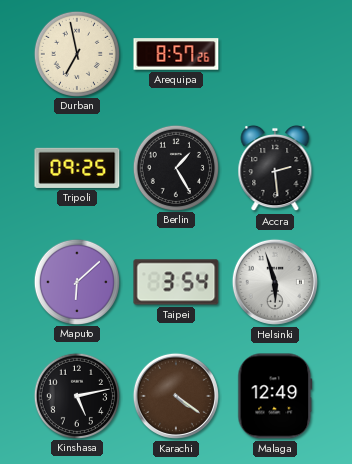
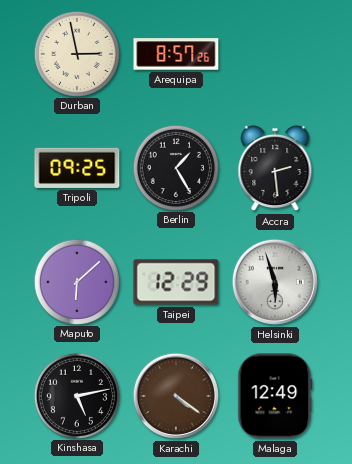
Durban: 6:58 -> 2:58 (76, 53)
Taipei: 3:54 -> 12:29 (176, 282)
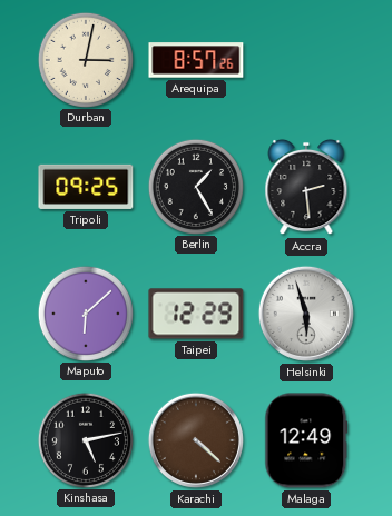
Durban: 2:58 -> 3:02 (85, 59)
Karachi: 4:21 -> 4:22 (196, 440)
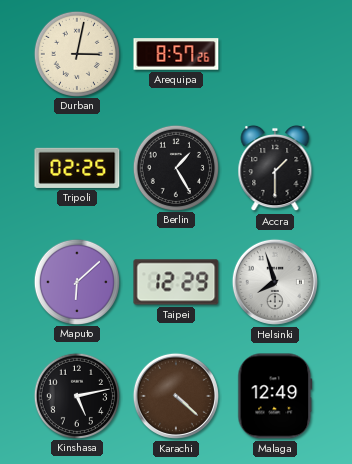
Tripoli: 09:25 -> 02:25 (77, 168)
Accra: 2:29 -> 1:30 (275, 168)
Helsinki: 5:57 -> 7:57 (275, 282)
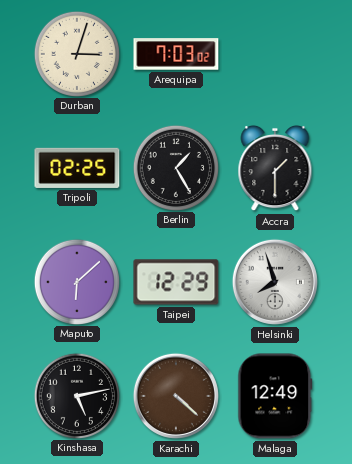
Durban: 3:02 -> 3:03 (76, 53)
Arequipa: 8:57 -> 7:03 (176, 54)
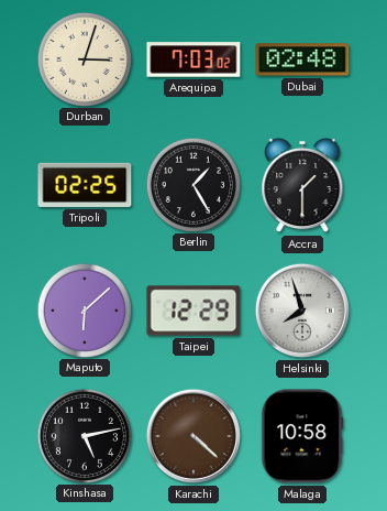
Dubai: none -> 02:48 (302, 59)
Malaga: 12:49 -> 10:58 (302, 436)
